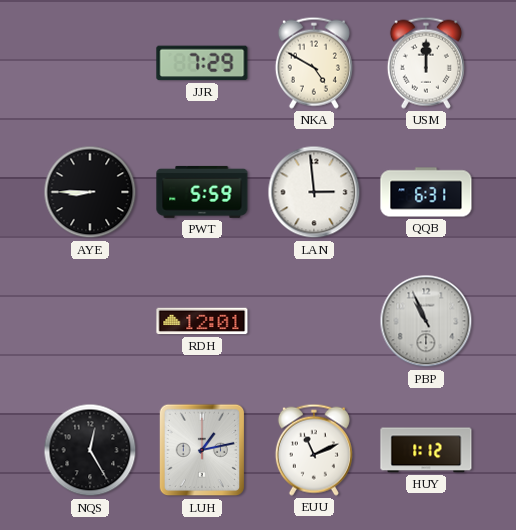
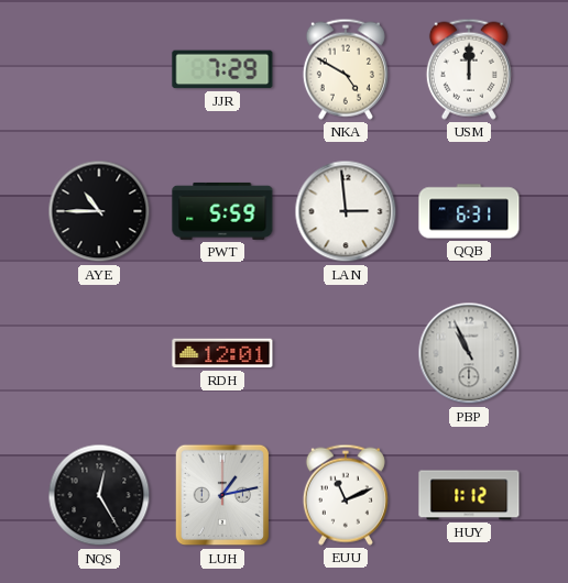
AYE: 8:45 -> 10:45 (99, 211)
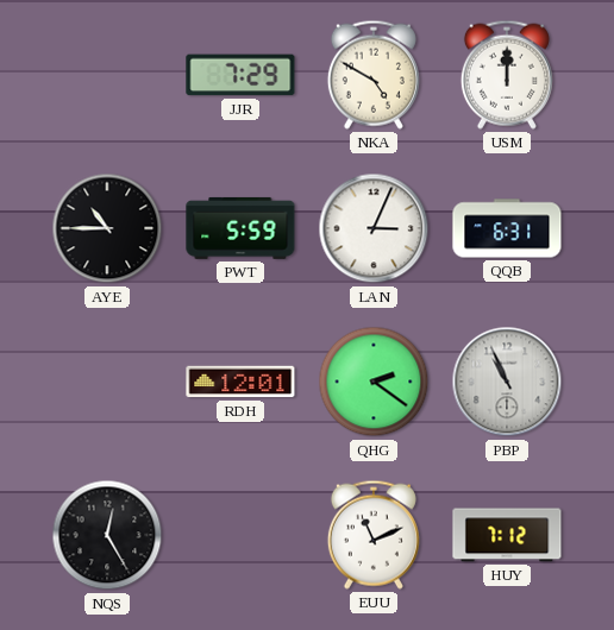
LAN: 2:59 -> 3:04 (374, 228)
QHG: none -> 2:21 (374, 382)
LUH: 1:13 -> none (222, 495)
HUY: 1:12 -> 7:12 (507, 535)
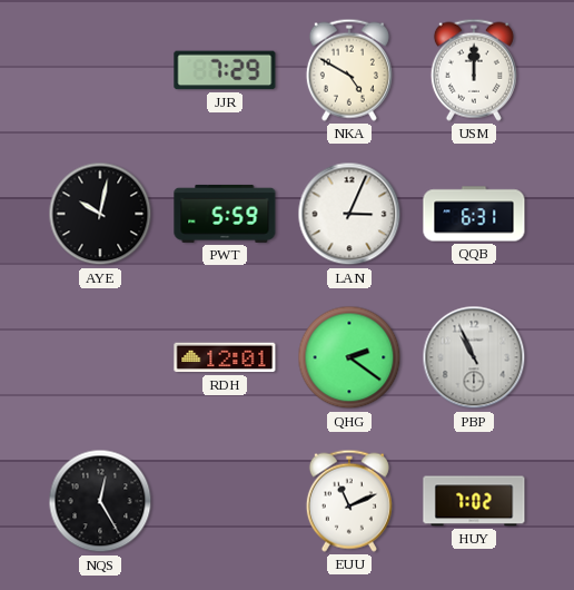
AYE: 10:45 -> 10:02 (100, 214)
HUY: 7:12 -> 7:02 (474, 501)
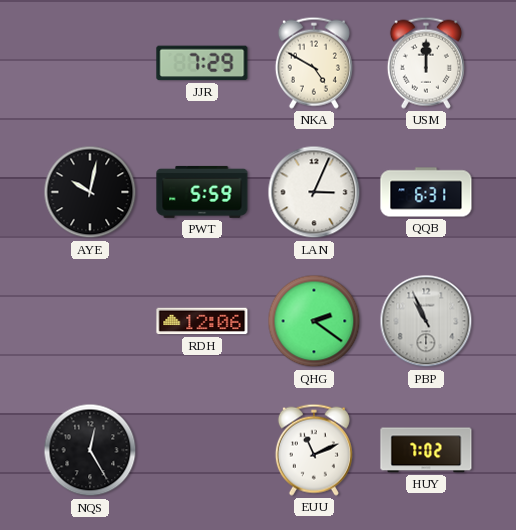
RDH: 12:01 -> 12:06 (202, 321)
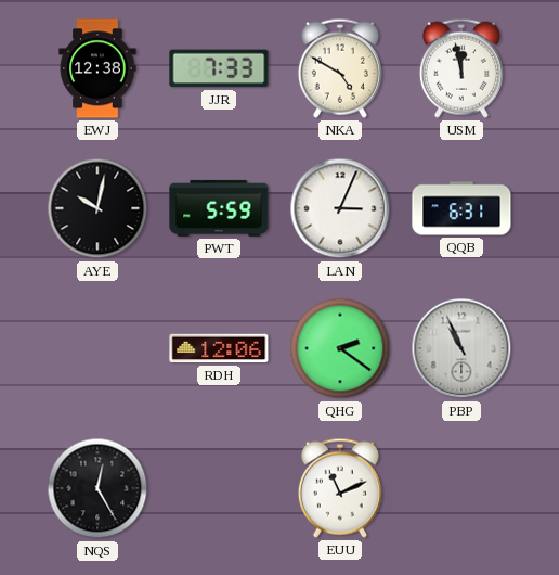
EWJ: none -> 12:38 (97, 68)
JJR: 7:29 -> 7:33 (219, 68)
USM: 12:00 -> 11:58 (461, 68)
HUY: 7:02 -> none (426, 450)
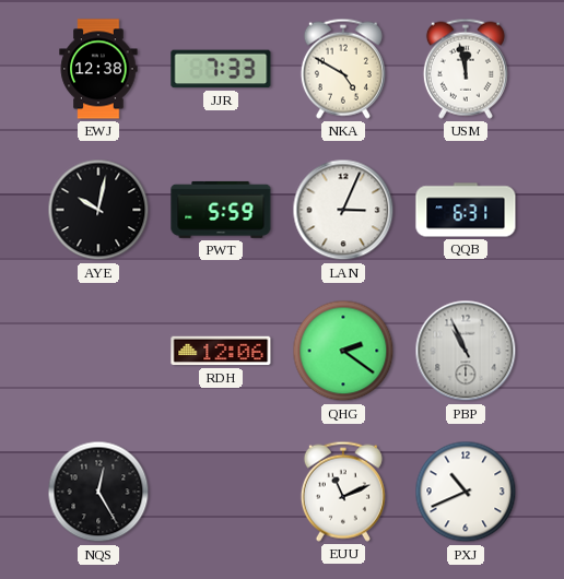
PXJ: none -> 10:41 (466, 492)
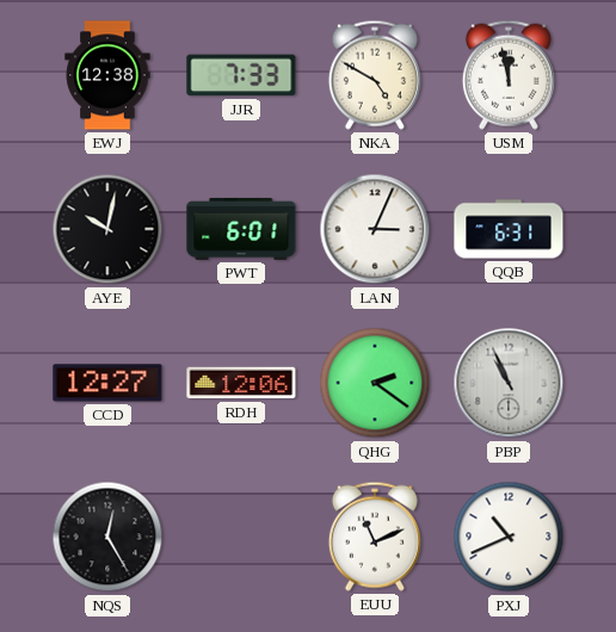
PWT: 5:59 -> 6:01 (241, 229)
CCD: none -> 12:27 (107, 383)
